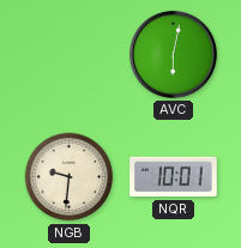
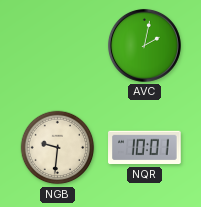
AVC: 6:02 -> 2:02 (144, 45)
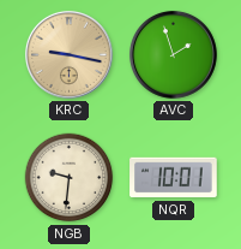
KRC: none -> 9:17 (68, 54)
AVC: 2:02 -> 1:57 (173, 54)
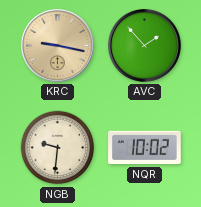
AVC: 1:57 -> 1:53 (144, 45)
NQR: 10:01 -> 10:02 (145, 148)
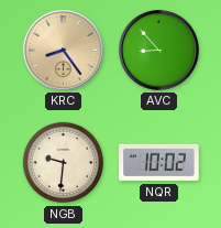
KRC: 9:17 -> 8:24 (63, 50)
AVC: 1:53 -> 8:53 (158, 50)
